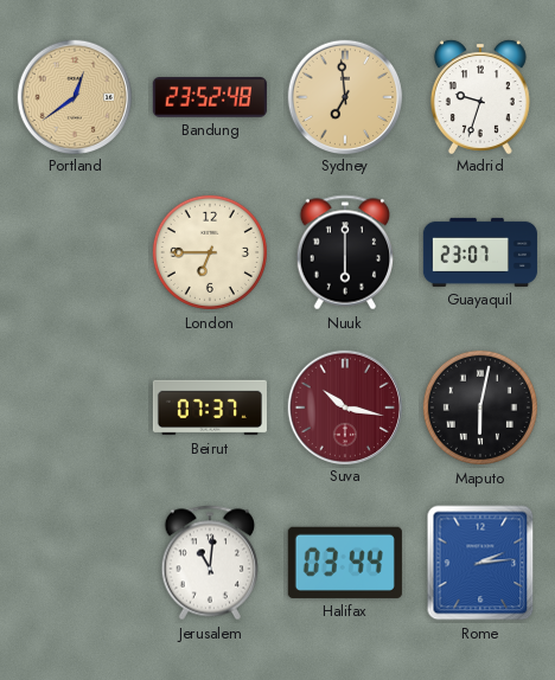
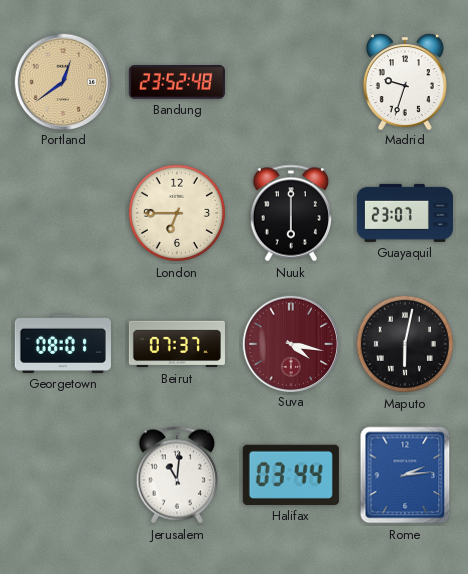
Sydney: 6:59 -> none (344, 96)
Georgetown: none -> 08:01 (63, 344)
Suva: 10:17 -> 4:17 (290, 343)
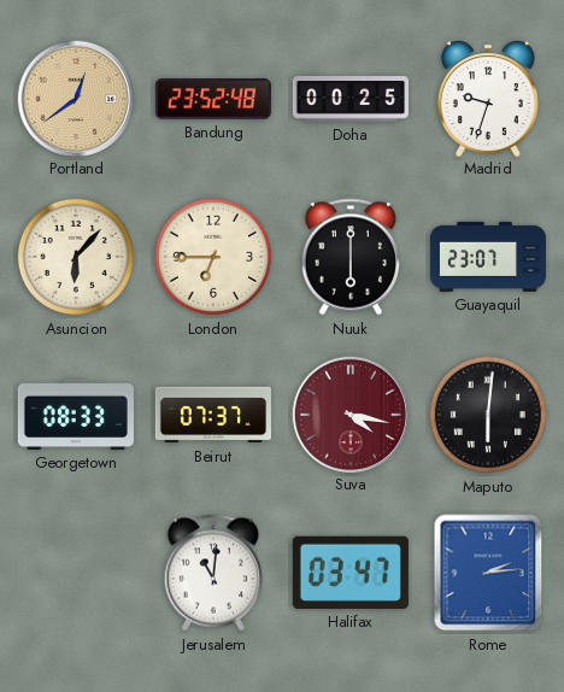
Doha: none -> 00:25 (351, 99)
Asuncion: none -> 6:07 (76, 257)
Georgetown: 08:01 -> 08:33 (76, 415)
Maputo: 6:02 -> 6:01 (488, 415)
Halifax: 03:44 -> 03:47 (351, 573)
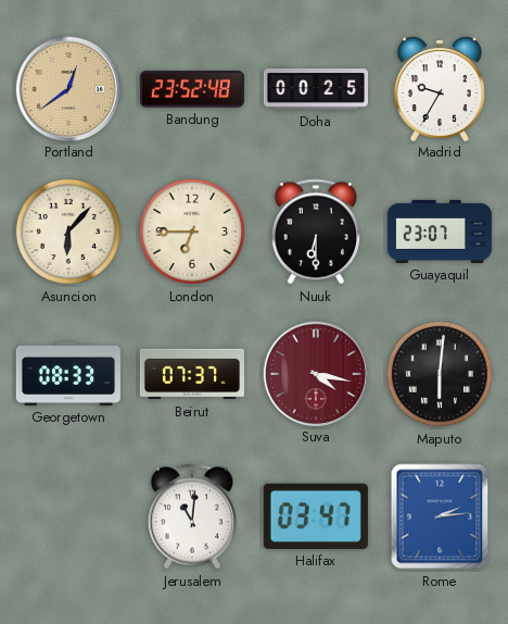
Madrid: 9:33 -> 9:35 (440, 88)
Nuuk: 6:00 -> 6:30 (316, 232)
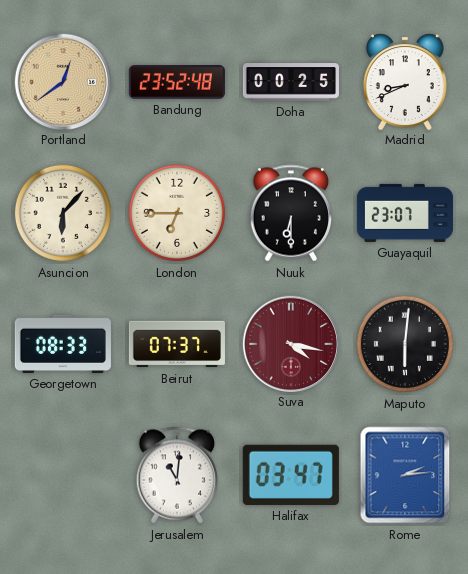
Madrid: 9:35 -> 8:41 (405, 81)
